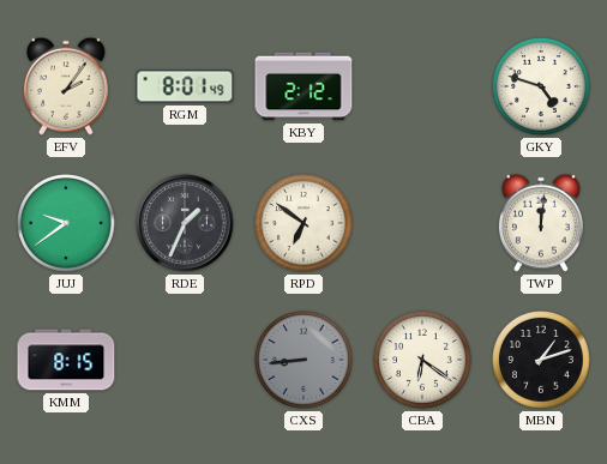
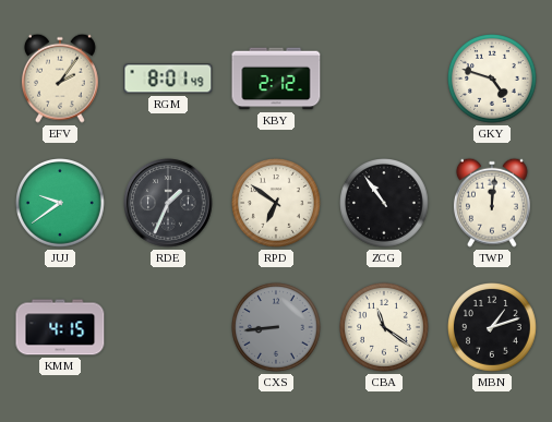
ZCG: none -> 10:54 (385, 204)
KMM: 8:15 -> 4:15 (60, 327)
CBA: 6:21 -> 11:21 (385, 328)
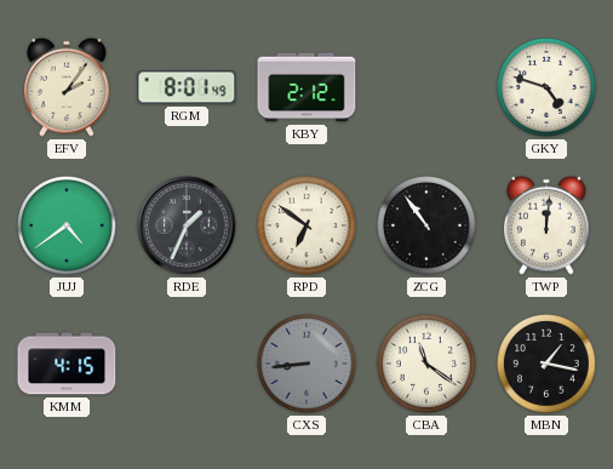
JUJ: 9:39 -> 4:39 (68, 227)
MBN: 1:12 -> 1:17 (548, 365)
